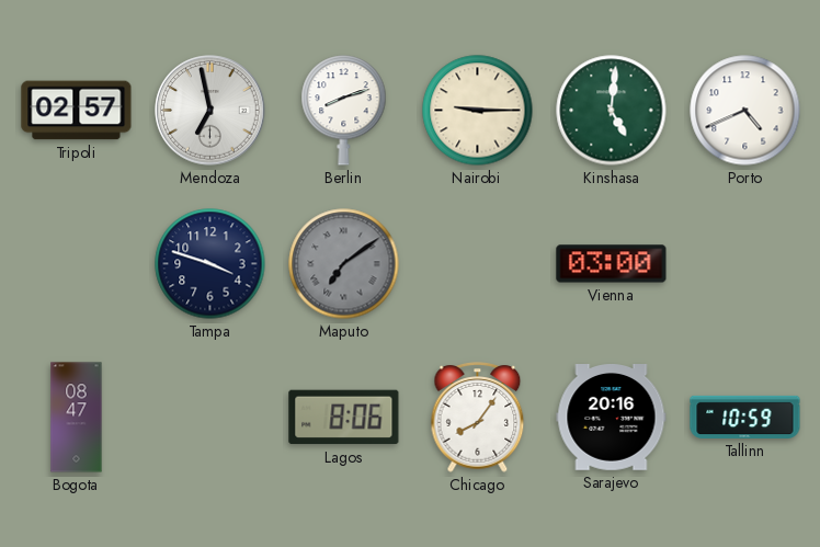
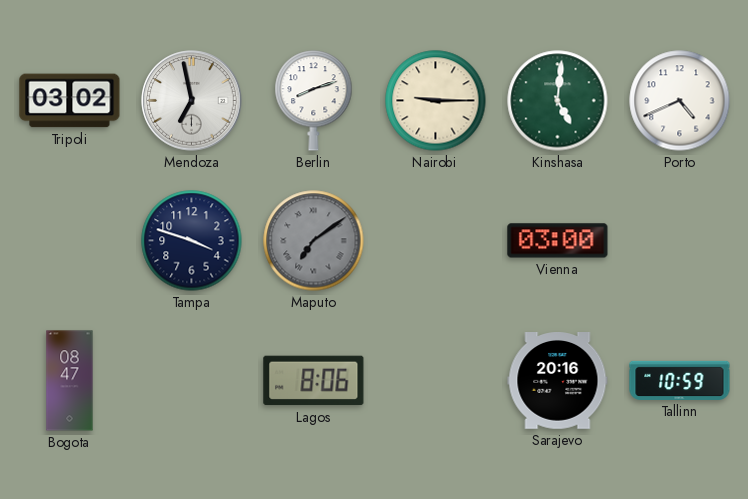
Tripoli: 02:57 -> 03:02 (70, 101)
Chicago: 8:06 -> none (478, 418)
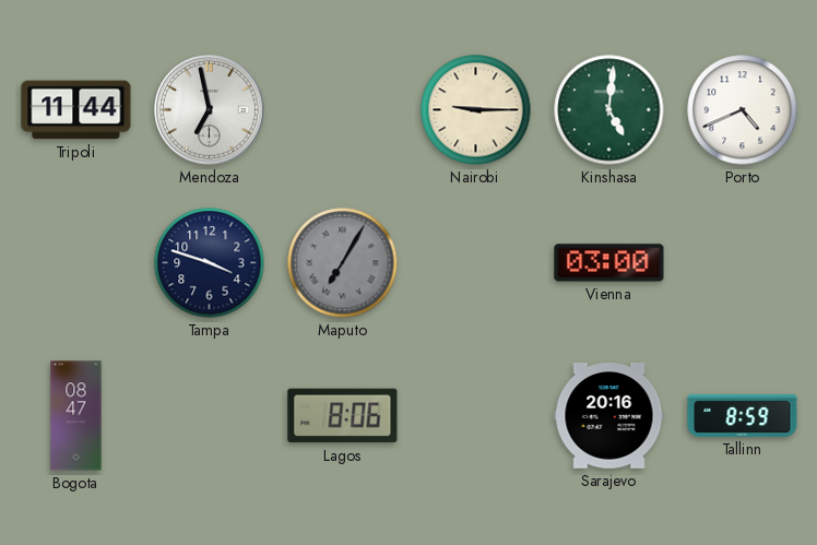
Tripoli: 03:02 -> 11:44 (76, 110)
Berlin: 8:12 -> none (314, 101)
Maputo: 7:09 -> 7:05 (343, 263)
Tallinn: 10:59 -> 8:59 (743, 415)
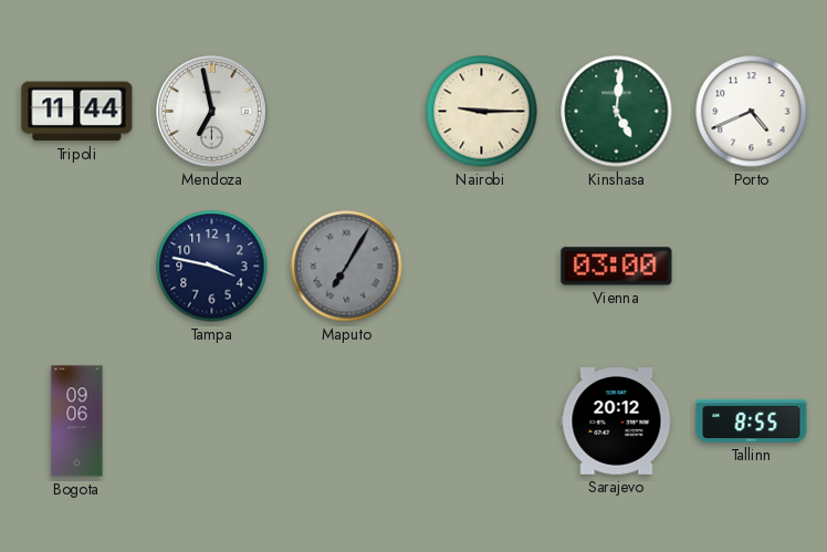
Tampa: 3:48 -> 3:47 (212, 267)
Bogota: 08:47 -> 09:06 (77, 421)
Lagos: 8:06 -> none (343, 416)
Sarajevo: 20:16 -> 20:12 (617, 421)
Tallinn: 8:59 -> 8:55 (752, 420)
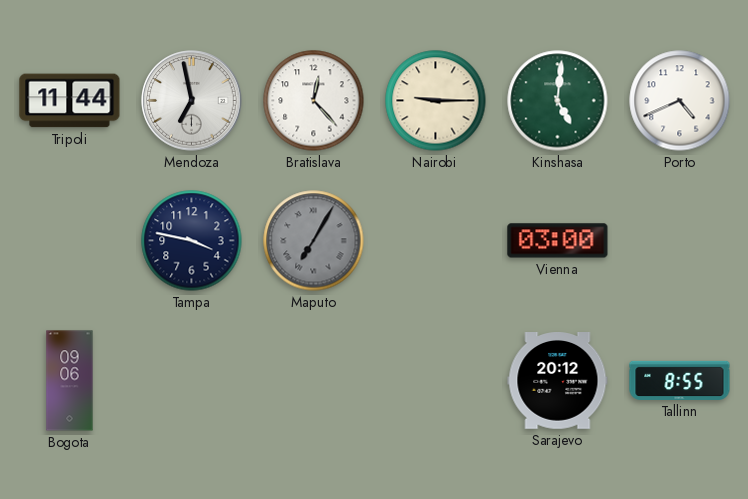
Bratislava: none -> 12:23 (314, 101)
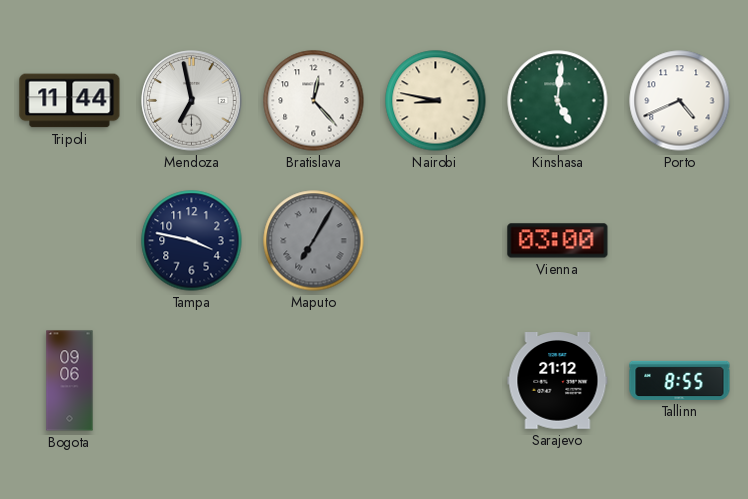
Nairobi: 9:15 -> 8:47 (436, 101)
Sarajevo: 20:12 -> 21:12 (558, 381)
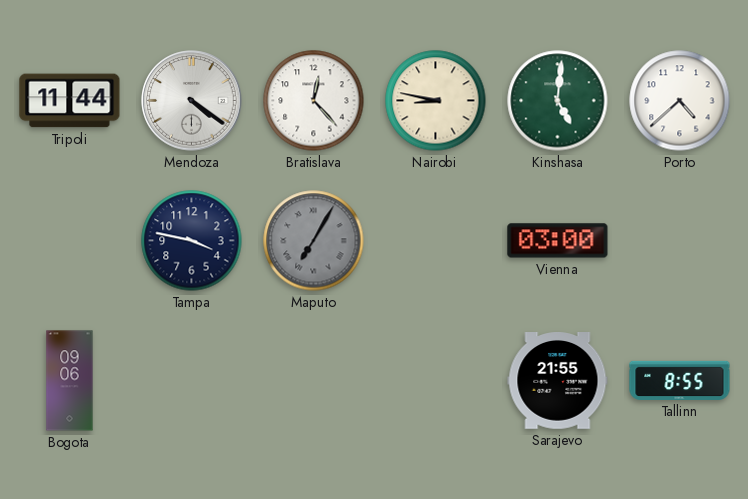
Mendoza: 6:58 -> 4:21 (192, 101)
Porto: 4:41 -> 4:38 (680, 101)
Sarajevo: 21:12 -> 21:55 (558, 381)
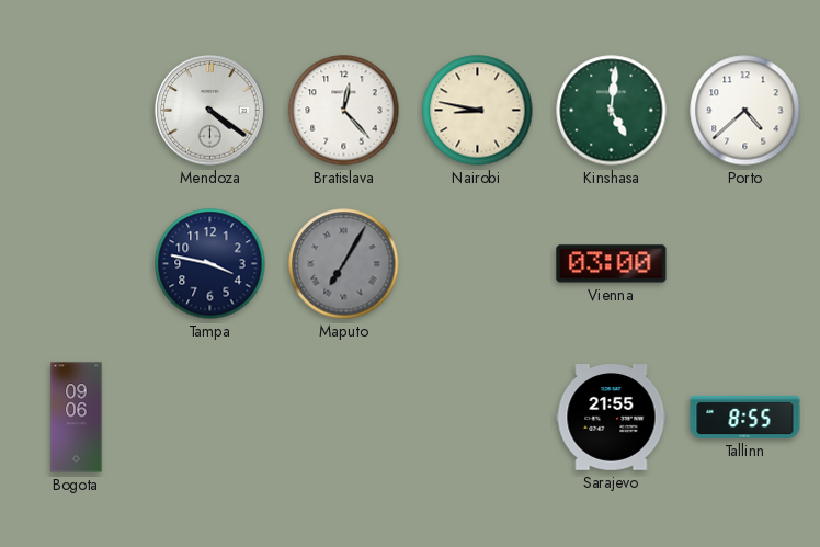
Tripoli: 11:44 -> none (70, 101)
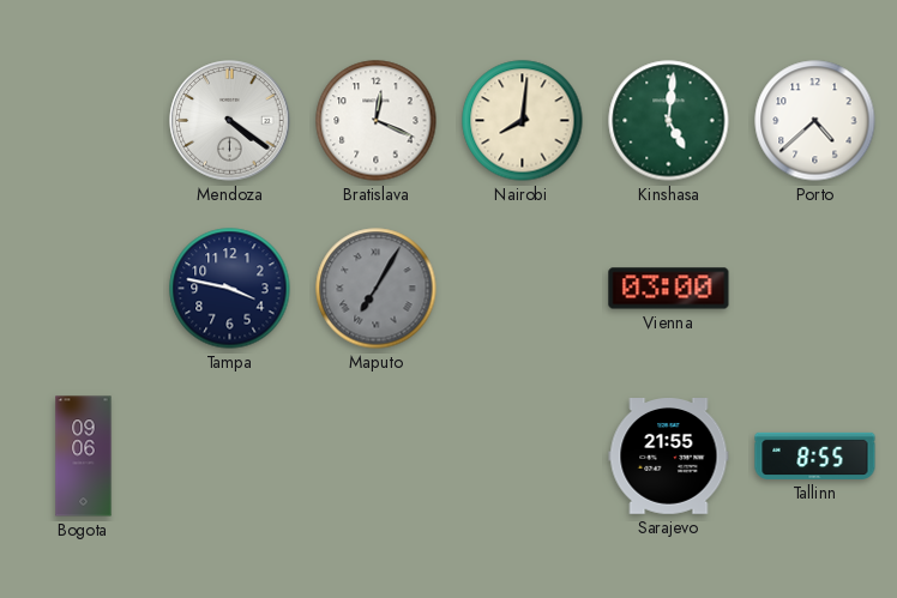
Bratislava: 12:23 -> 12:19 (377, 121)
Nairobi: 8:47 -> 8:01 (523, 121)
